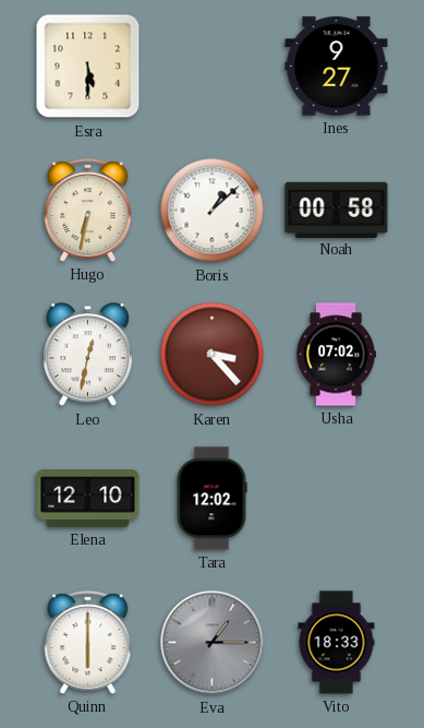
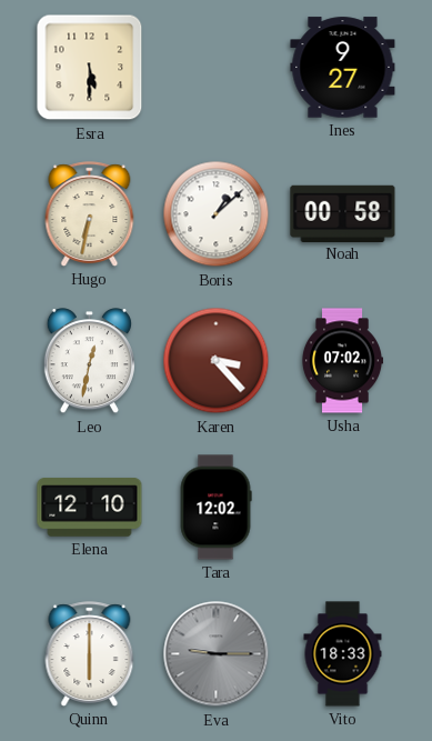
Eva: 1:15 -> 9:15 (217, 654)
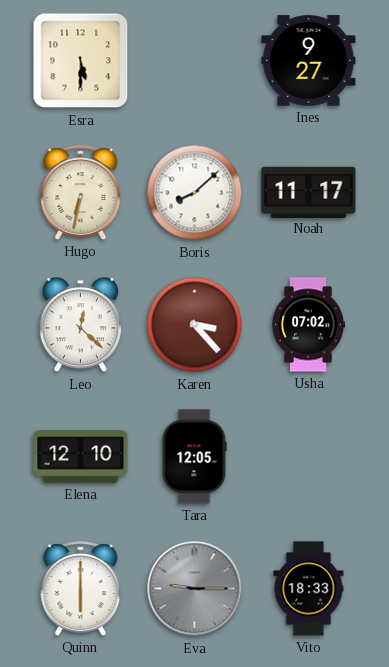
Boris: 1:08 -> 8:08 (195, 193)
Noah: 00:58 -> 11:17 (309, 192)
Leo: 12:32 -> 12:22 (80, 325)
Tara: 12:02 -> 12:05 (194, 457)
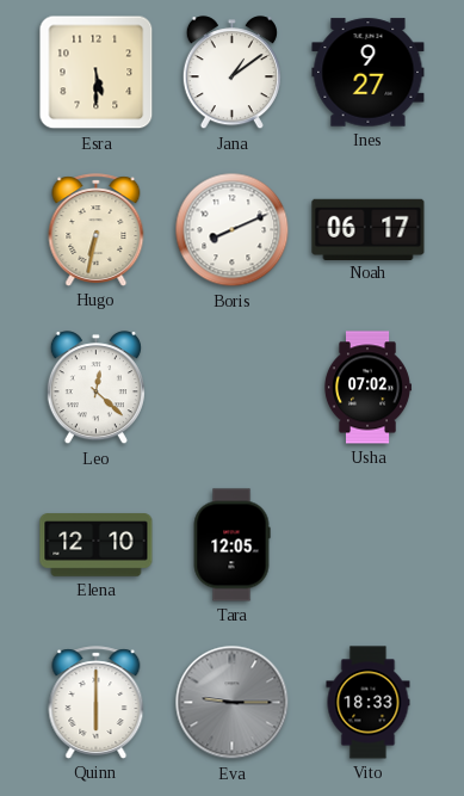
Jana: none -> 1:09 (231, 73)
Boris: 8:08 -> 8:11 (233, 230)
Noah: 11:17 -> 06:17 (369, 229)
Karen: 3:23 -> none (195, 325)
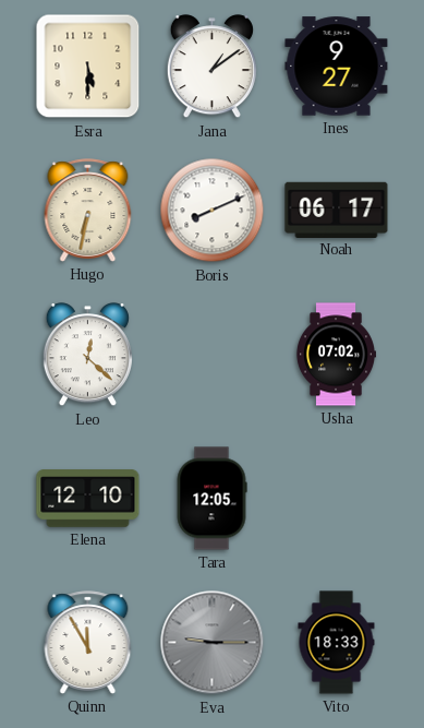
Quinn: 6:00 -> 11:55 (88, 643)
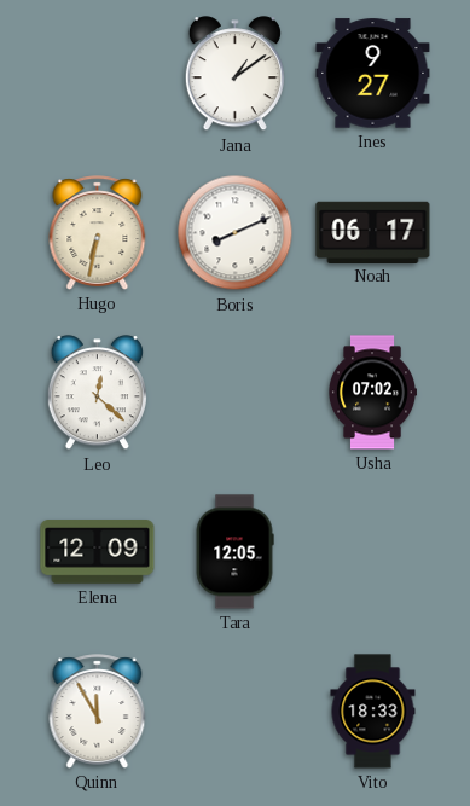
Esra: 5:30 -> none (88, 67)
Elena: 12:10 -> 12:09 (98, 552)
Eva: 9:15 -> none (213, 643)
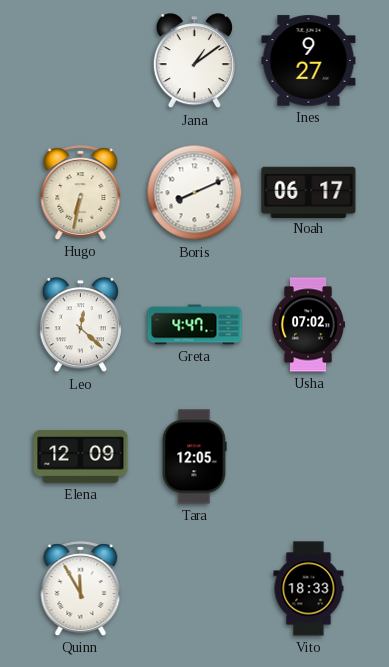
Greta: none -> 4:47 (195, 325)
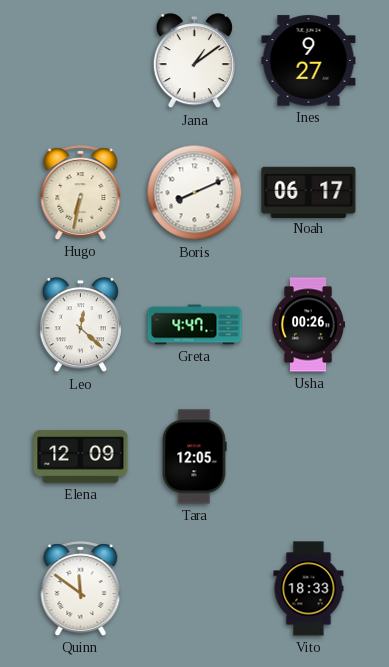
Usha: 07:02 -> 00:26 (307, 325)
Quinn: 11:55 -> 11:51 (81, 589)
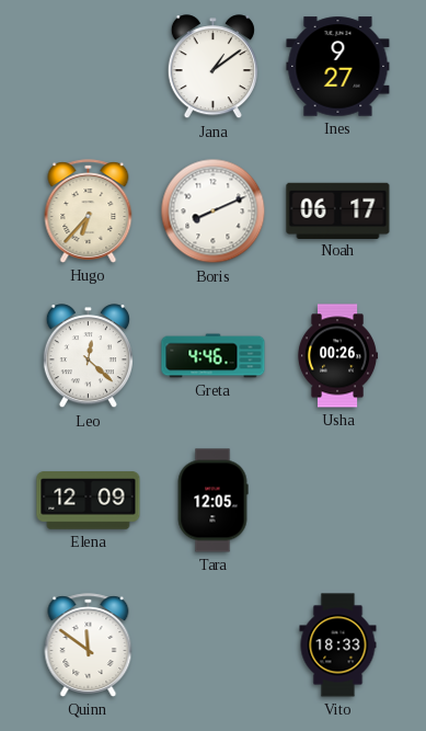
Hugo: 6:32 -> 6:37 (89, 212)
Greta: 4:47 -> 4:46 (214, 356)
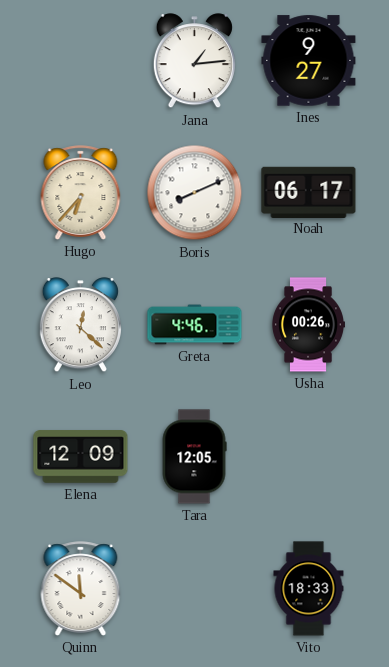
Jana: 1:09 -> 1:14 (194, 61)
